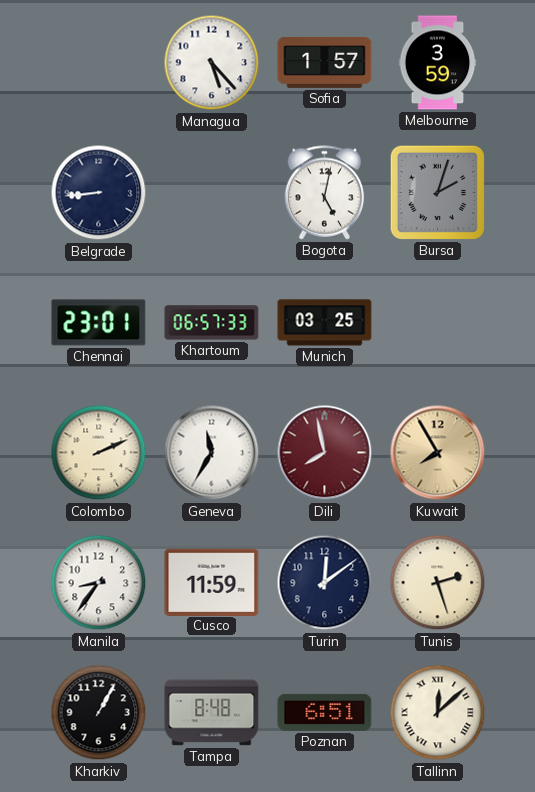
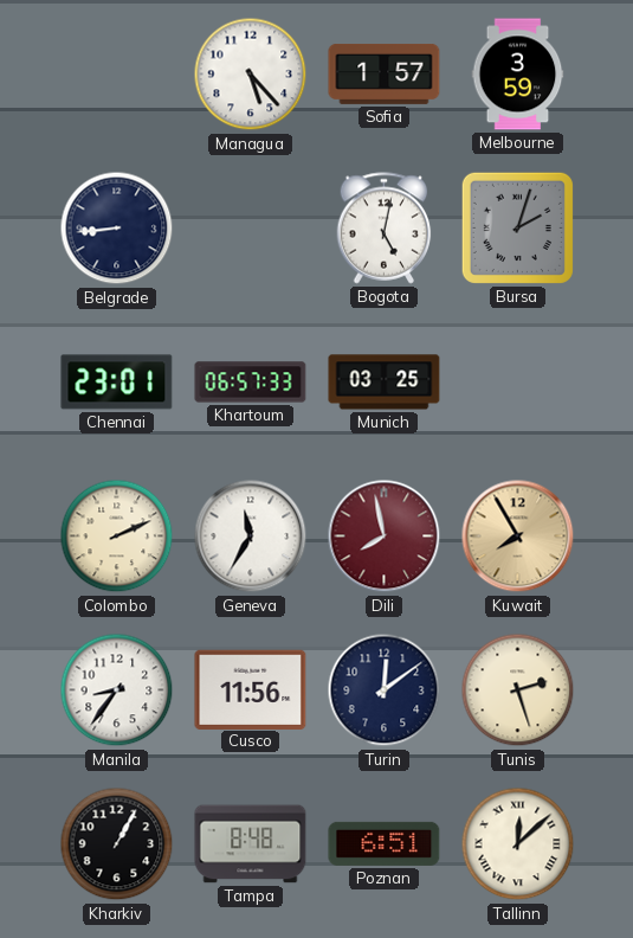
Cusco: 11:59 -> 11:56 (251, 689)
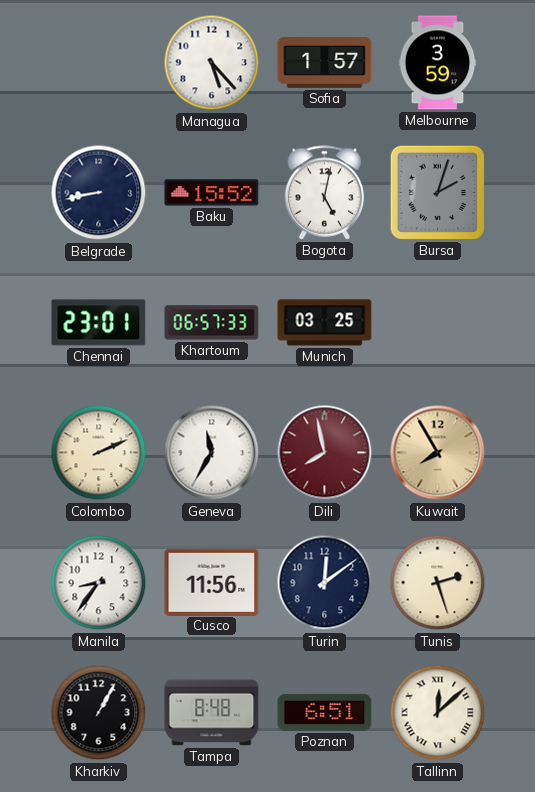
Belgrade: 8:44 -> 8:43 (99, 193)
Baku: none -> 15:52 (212, 193)
